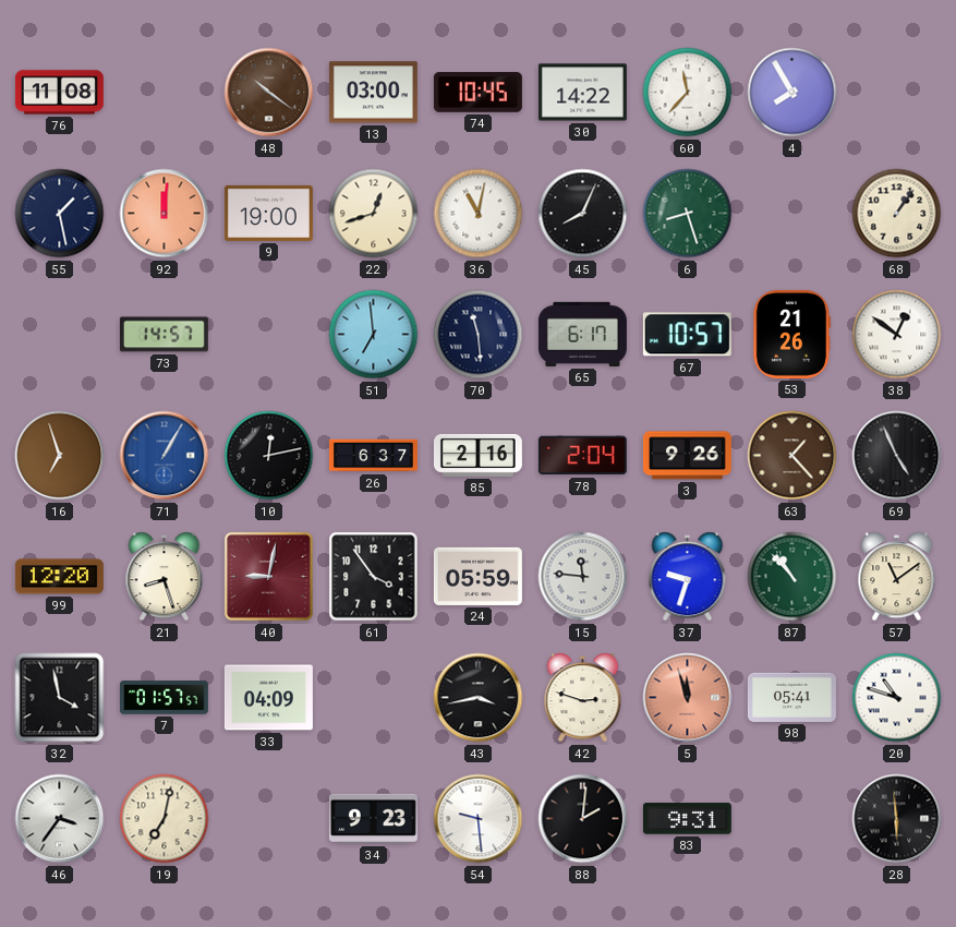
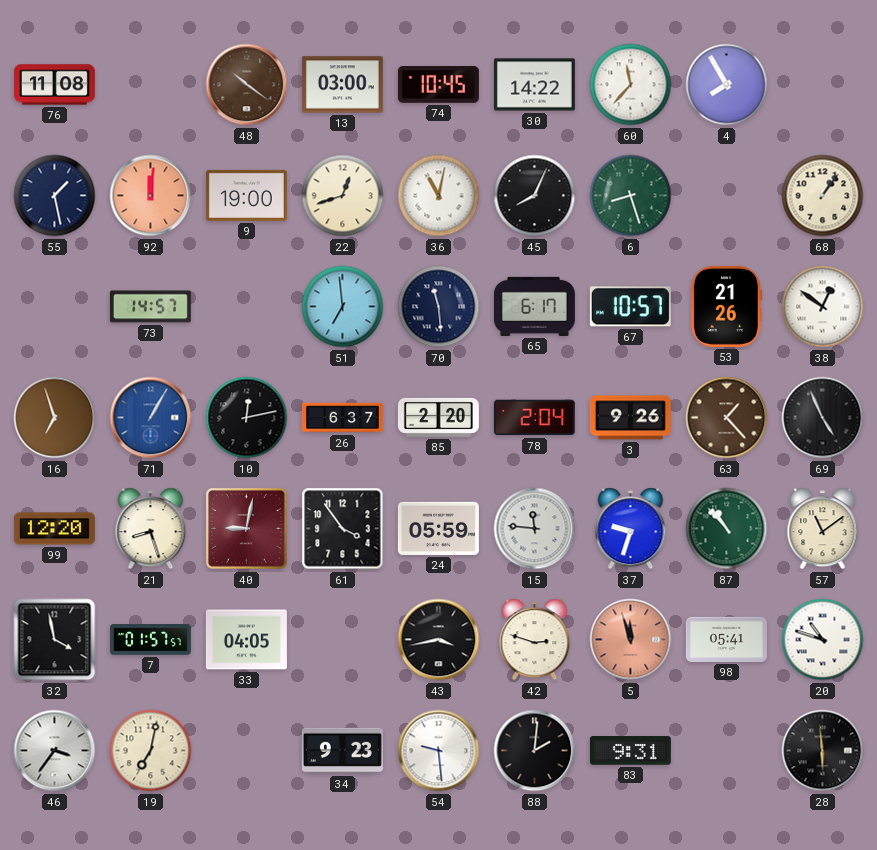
85: 2:16 -> 2:20 (438, 417)
33: 04:09 -> 04:05 (246, 640)
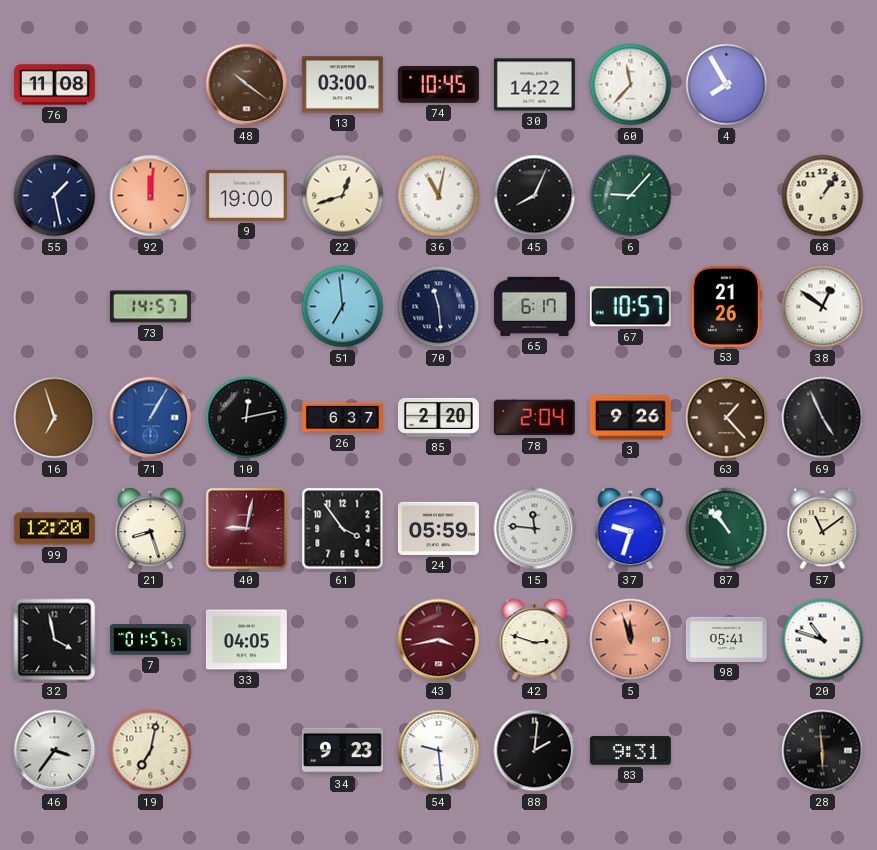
6: 8:27 -> 9:07 (631, 196)
43 dial: black -> burgundy (439, 640)
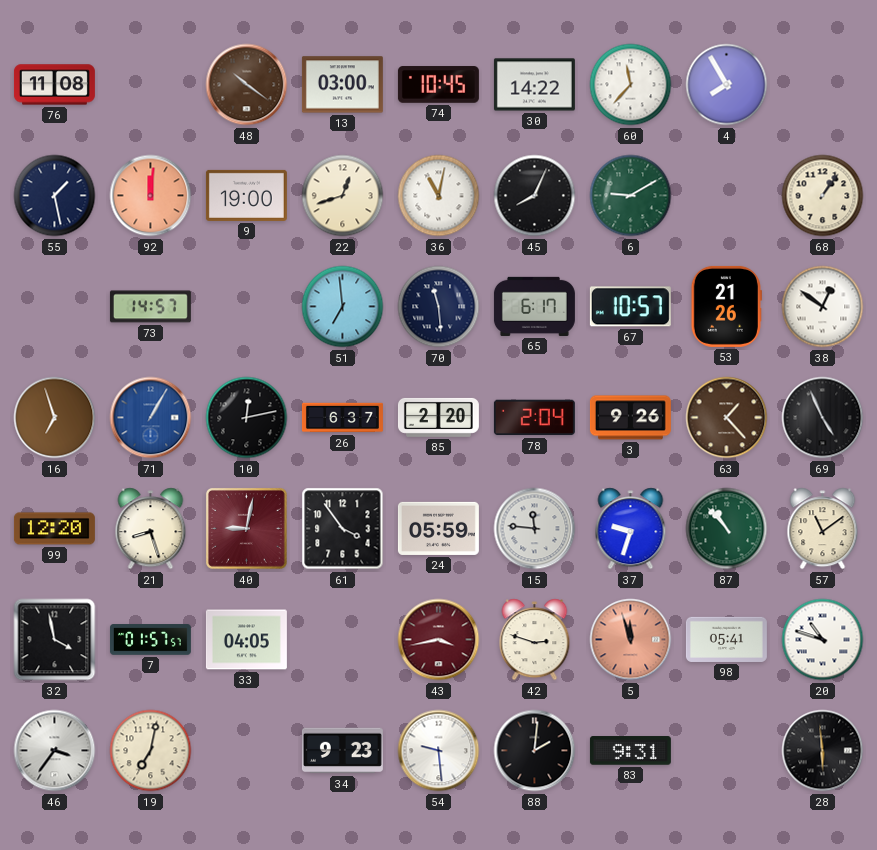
6: 9:07 -> 9:10 (631, 196)
